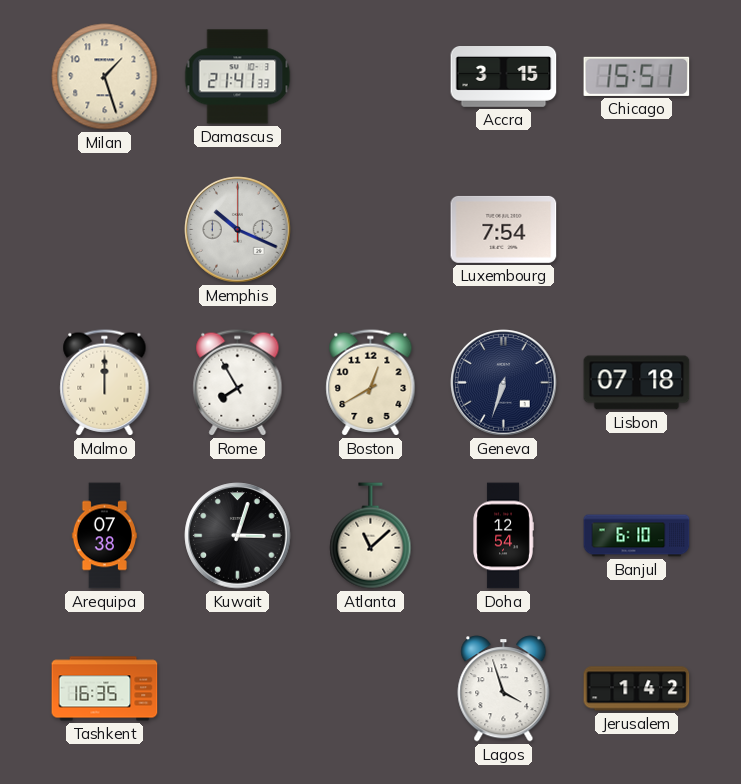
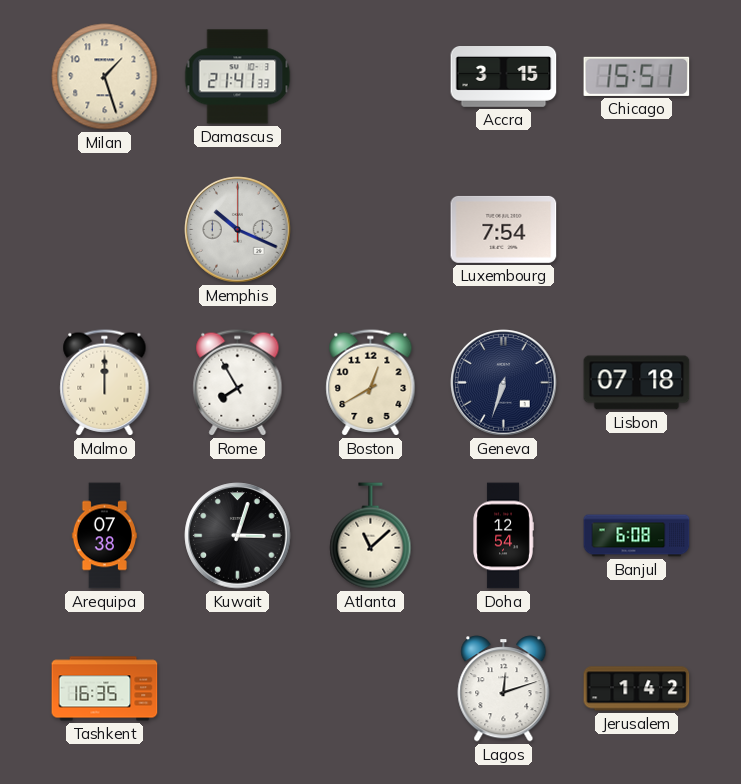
Banjul: 6:10 -> 6:08 (637, 536)
Lagos: 3:57 -> 12:12 (504, 689)
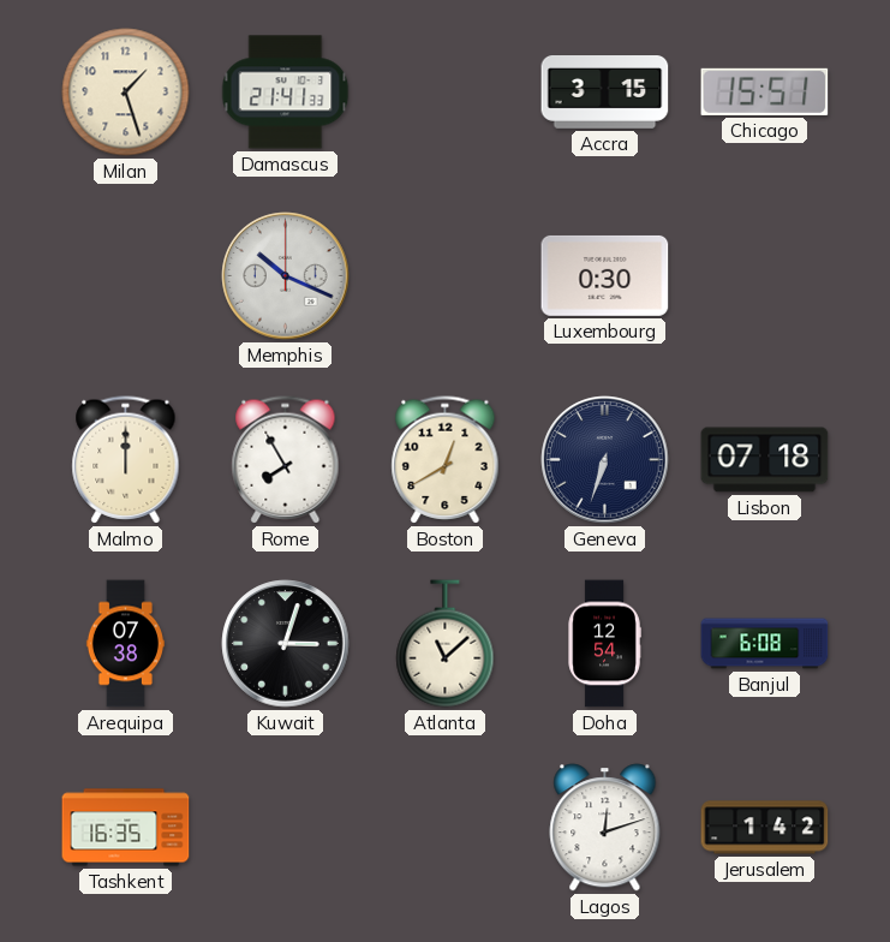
Luxembourg: 7:54 -> 0:30 (605, 275)
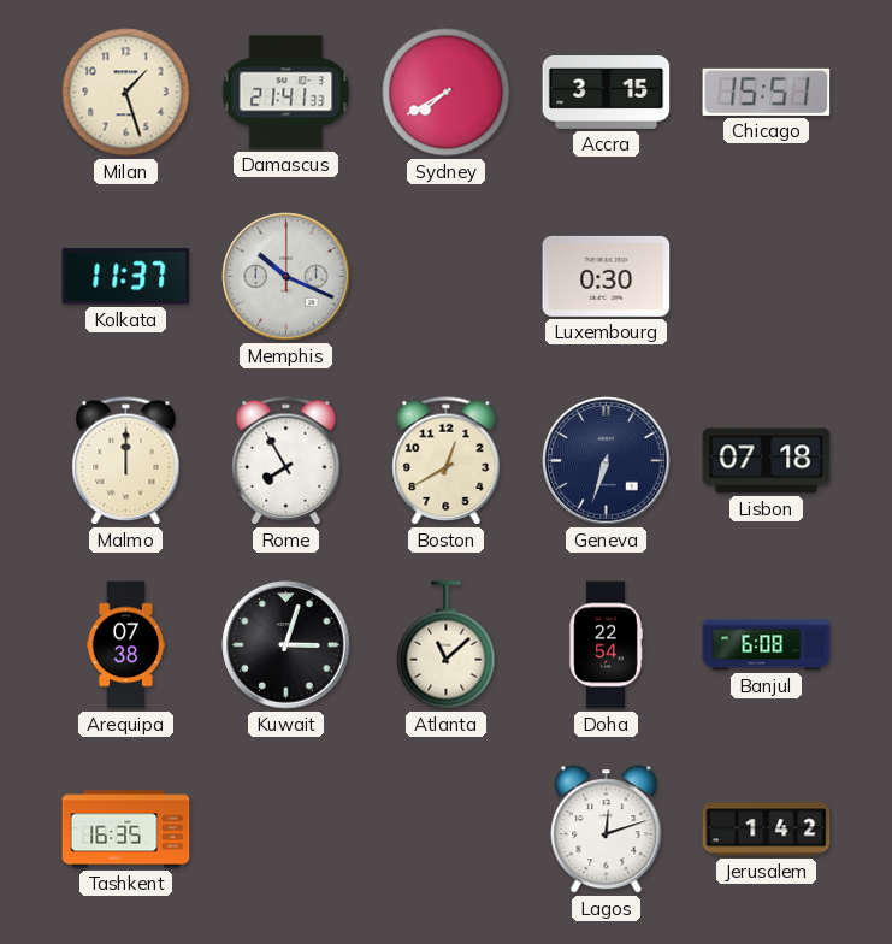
Sydney: none -> 7:40 (447, 93)
Kolkata: none -> 11:37 (126, 277)
Doha: 12:54 -> 22:54 (606, 645)
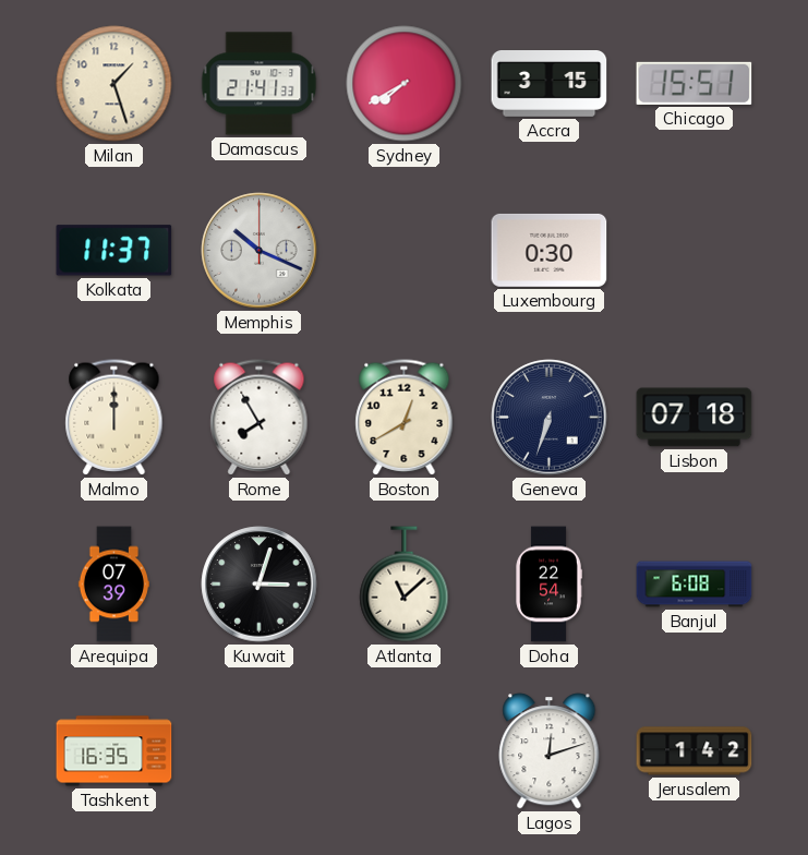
Arequipa: 07:38 -> 07:39 (113, 585)
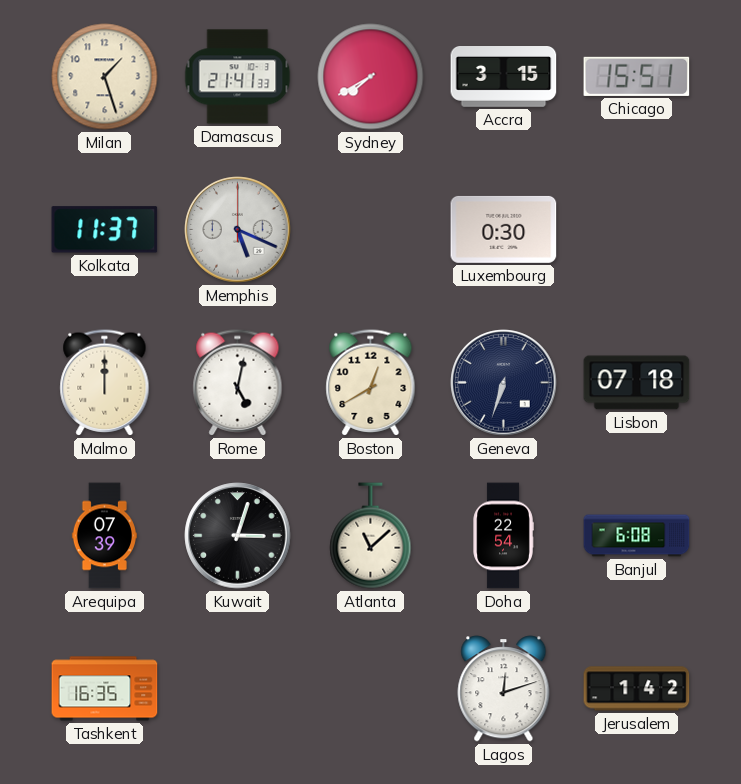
Memphis: 10:19 -> 5:19 (238, 230)
Rome: 7:55 -> 5:02 (238, 383)
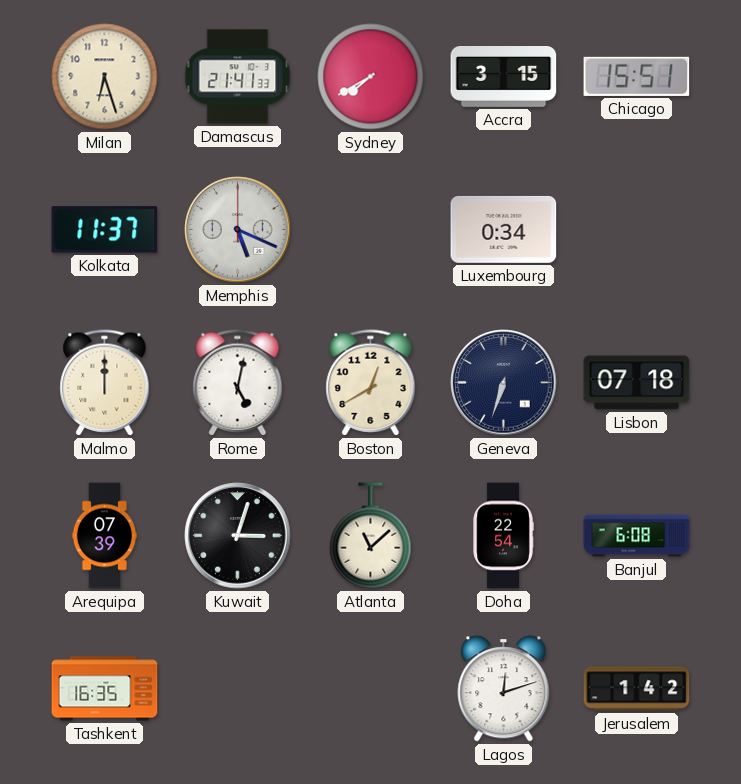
Milan: 1:27 -> 6:27 (105, 77)
Luxembourg: 0:30 -> 0:34 (504, 229)
